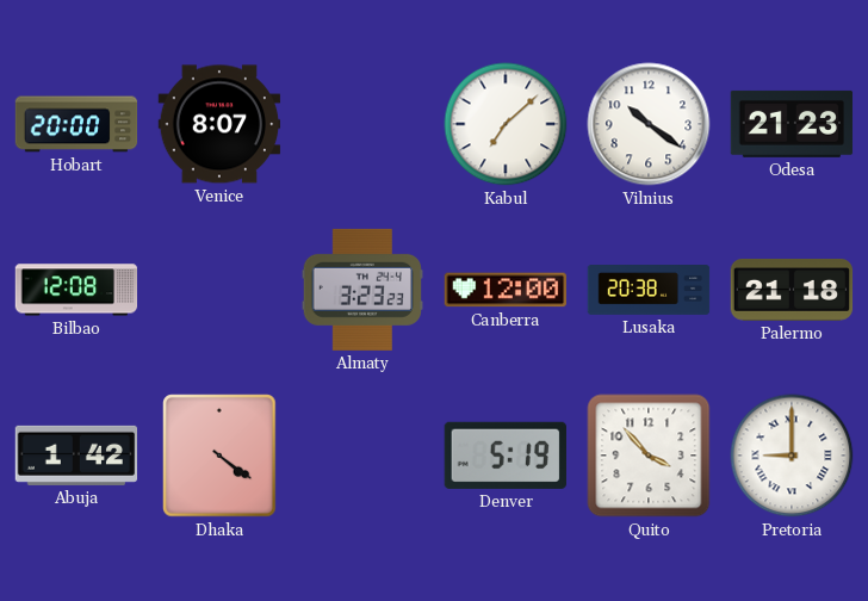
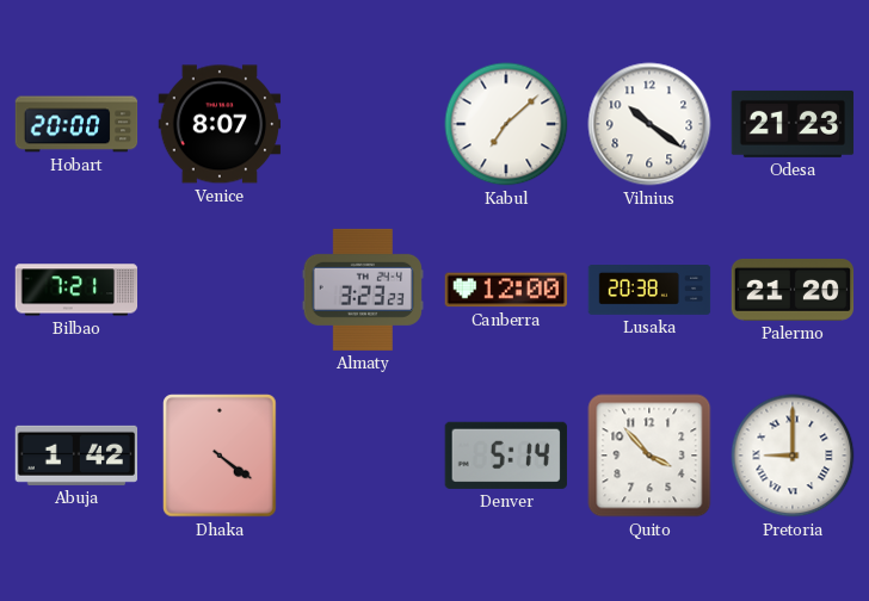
Bilbao: 12:08 -> 7:21 (76, 290)
Palermo: 21:18 -> 21:20 (793, 290)
Denver: 5:19 -> 5:14 (506, 456)
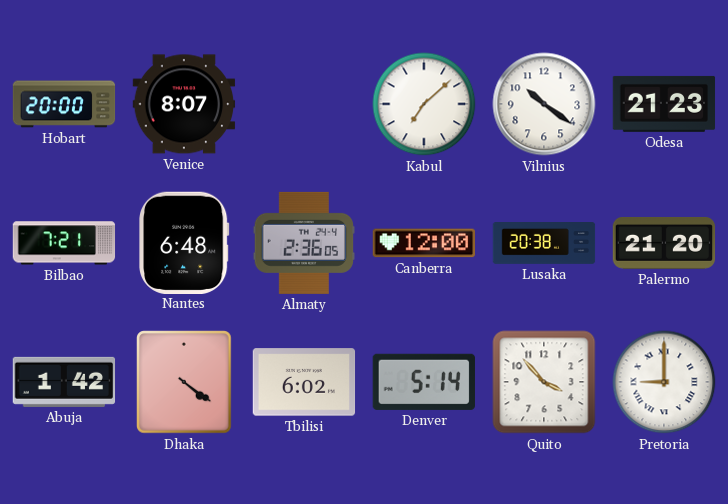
Nantes: none -> 6:48 (184, 242)
Almaty: 3:23 -> 2:36 (304, 243)
Tbilisi: none -> 6:02 (304, 382)
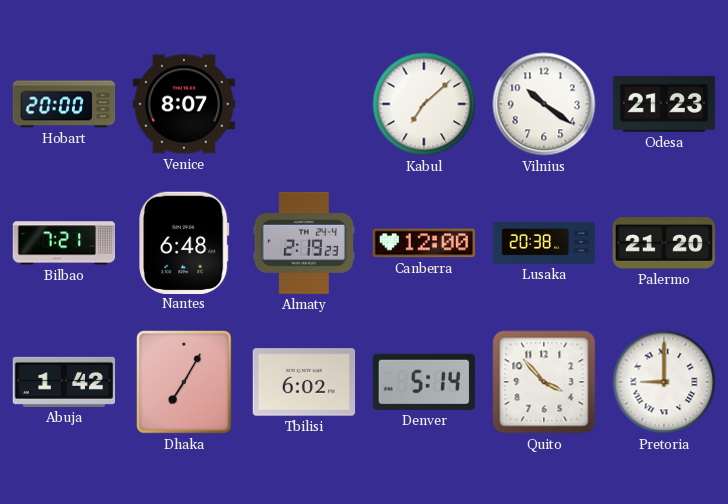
Almaty: 2:36 -> 2:19 (304, 243)
Dhaka: 4:21 -> 7:05 (184, 382)
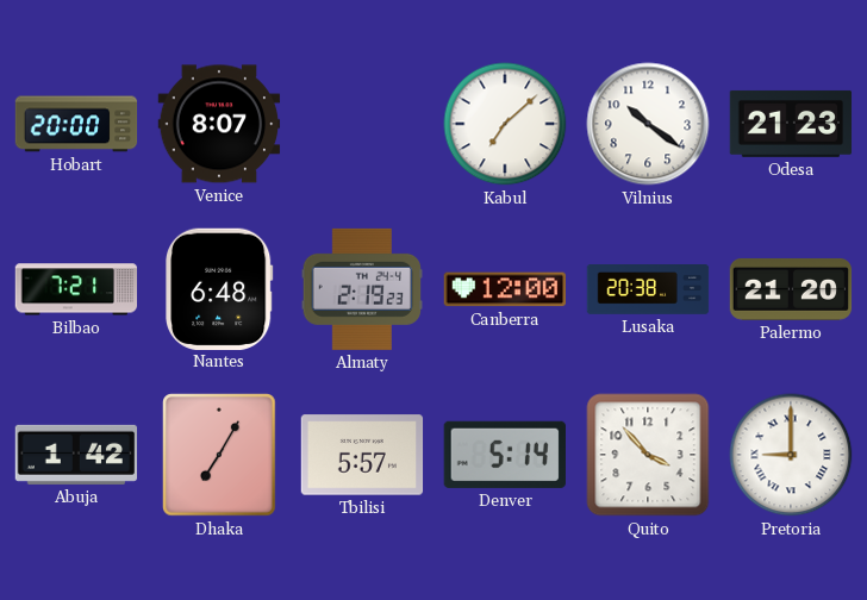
Tbilisi: 6:02 -> 5:57 (362, 455)
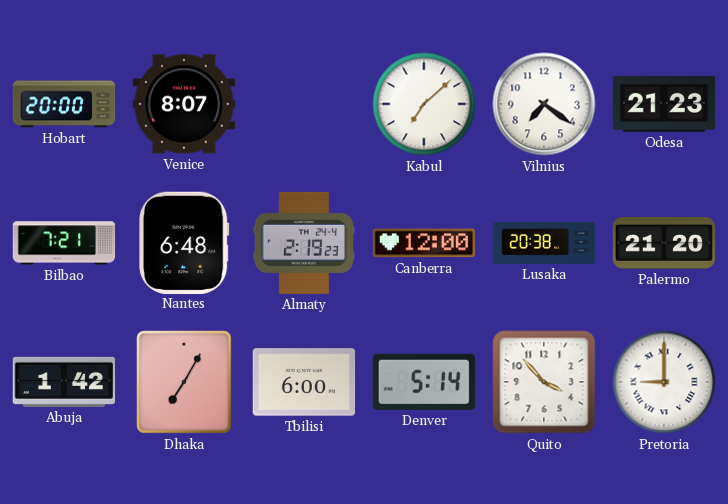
Vilnius: 10:21 -> 7:21 (544, 104)
Tbilisi: 5:57 -> 6:00 (304, 382)
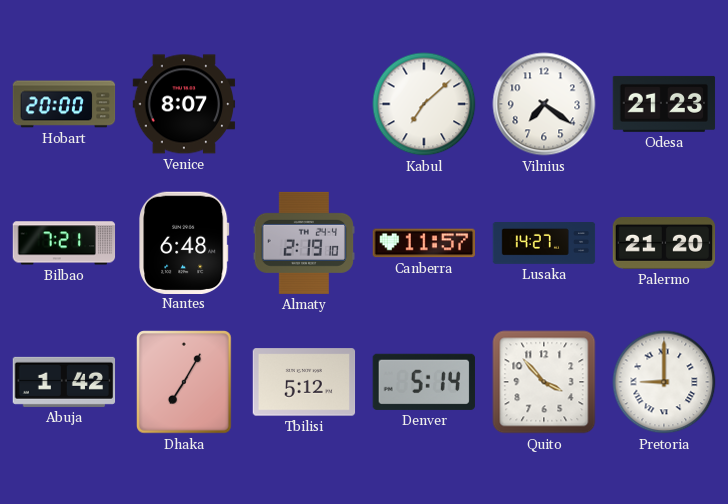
Almaty: 2:19:23 -> 2:19:10 (304, 243)
Canberra: 12:00 -> 11:57 (423, 243)
Lusaka: 20:38 -> 14:27 (544, 244)
Tbilisi: 6:00 -> 5:12 (304, 382)
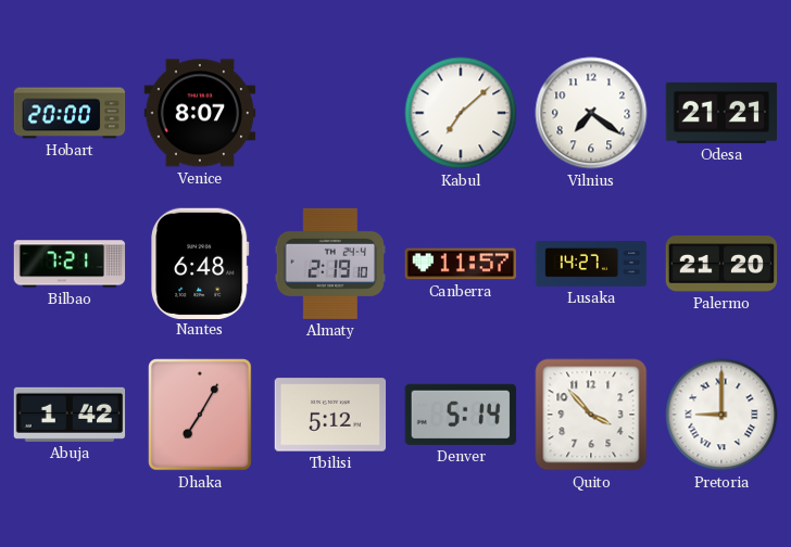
Odesa: 21:23 -> 21:21 (721, 113)
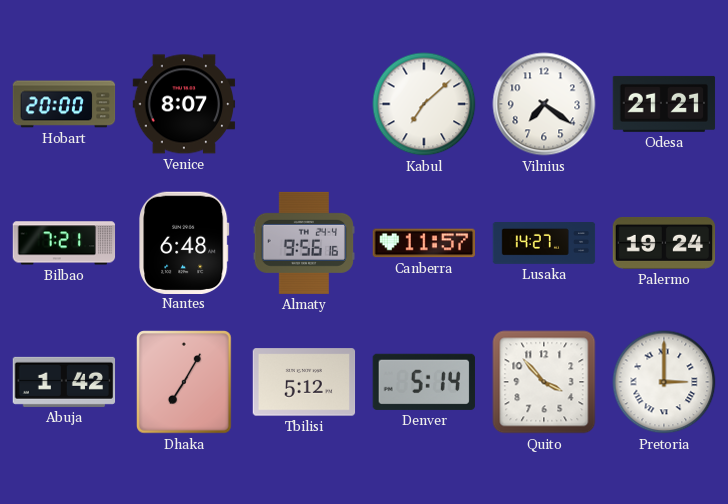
Almaty: 2:19 -> 9:56 (304, 243)
Palermo: 21:20 -> 19:24 (664, 243)
Pretoria: 9:00 -> 3:00 (664, 382)
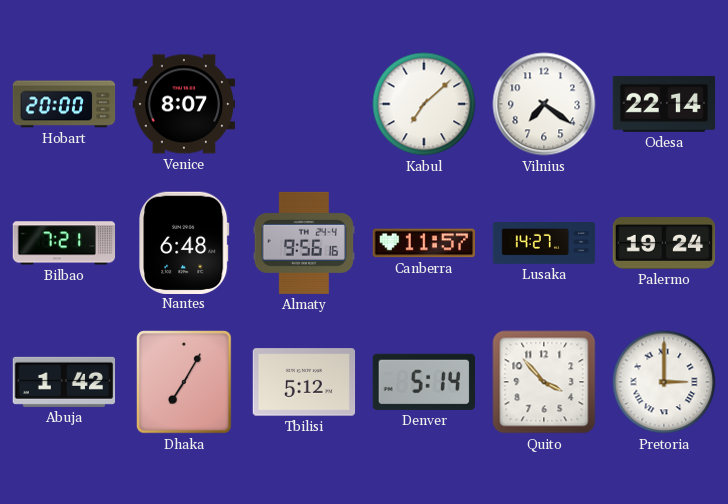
Odesa: 21:21 -> 22:14 (664, 104)
